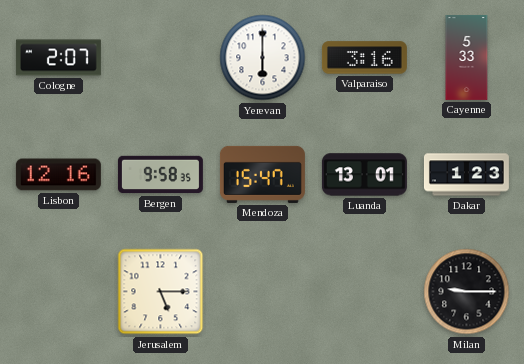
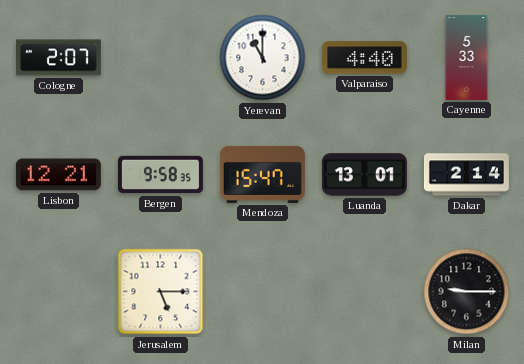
Yerevan: 6:00 -> 11:00 (263, 58)
Valparaiso: 3:16 -> 4:40 (364, 58)
Lisbon: 12:16 -> 12:21 (58, 175)
Dakar: 1:23 -> 2:14 (466, 175)
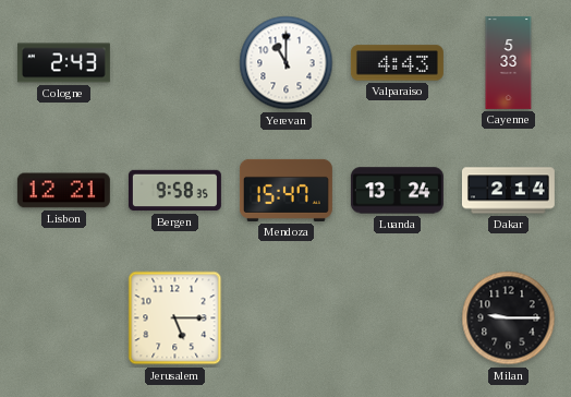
Cologne: 2:07 -> 2:43 (63, 63)
Valparaiso: 4:40 -> 4:43 (397, 63)
Luanda: 13:01 -> 13:24 (397, 191)
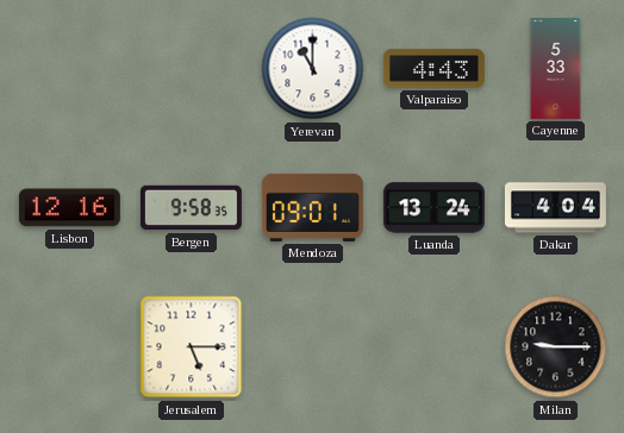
Cologne: 2:43 -> none (63, 63)
Lisbon: 12:21 -> 12:16 (69, 208)
Mendoza: 15:47 -> 09:01 (312, 207)
Dakar: 2:14 -> 4:04 (555, 208)
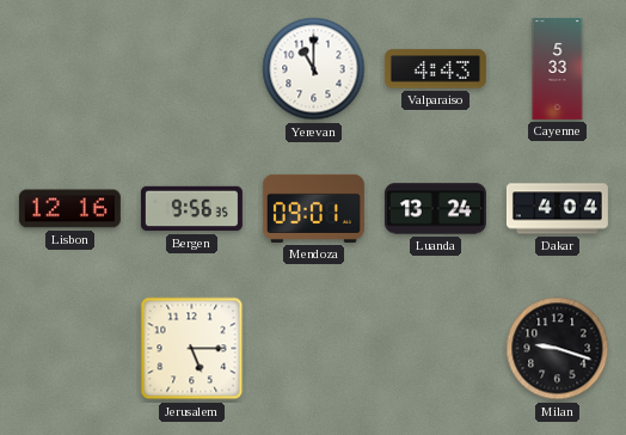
Bergen: 9:58 -> 9:56 (191, 209)
Milan: 9:15 -> 9:18 (558, 349)
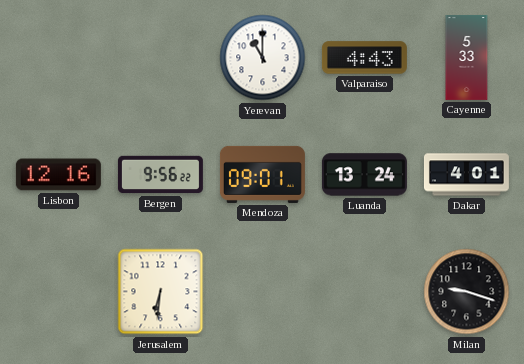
Bergen: 9:56:35 -> 9:56:22 (160, 175)
Dakar: 4:04 -> 4:01 (466, 175)
Jerusalem: 5:15 -> 6:31 (161, 292)
